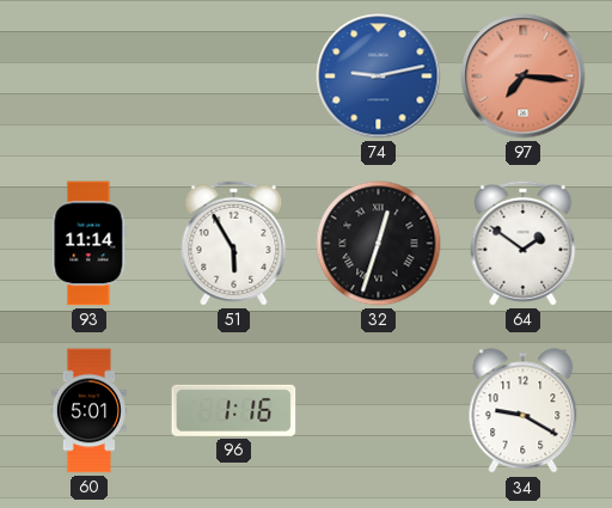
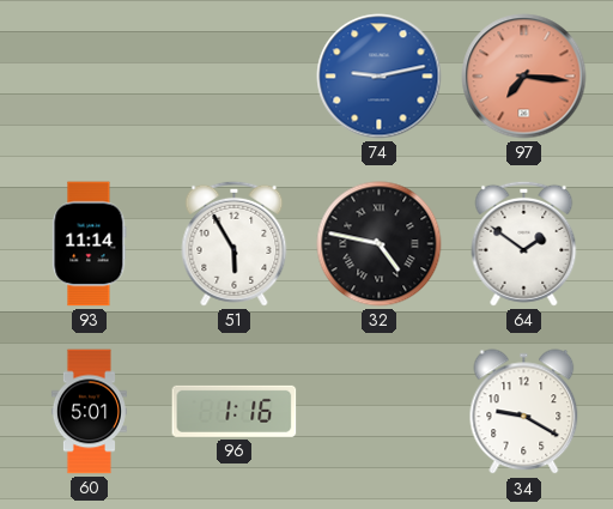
32: 12:33 -> 4:47 (380, 244)
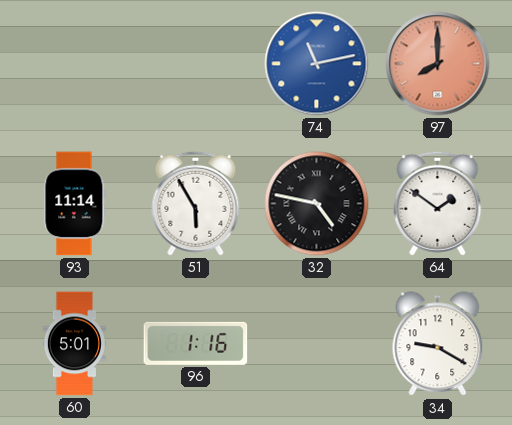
74: 9:13 -> 11:13 (317, 64)
97: 7:16 -> 8:00 (438, 64)
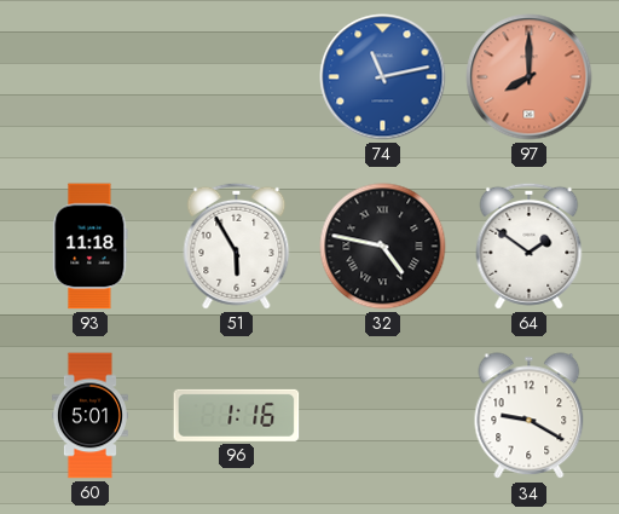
93: 11:14 -> 11:18 (91, 247)
